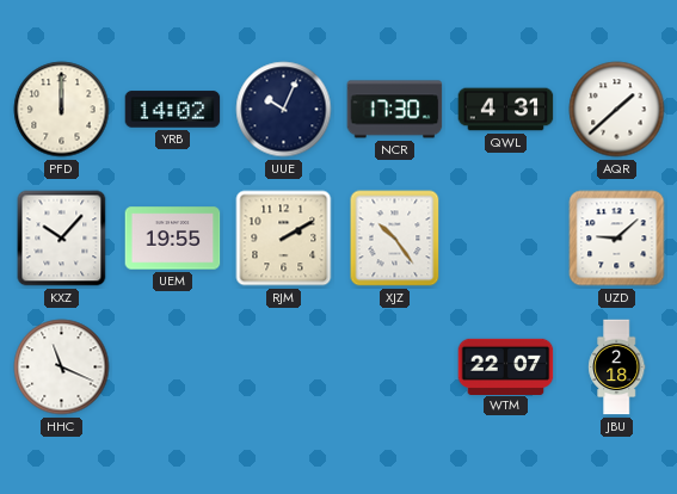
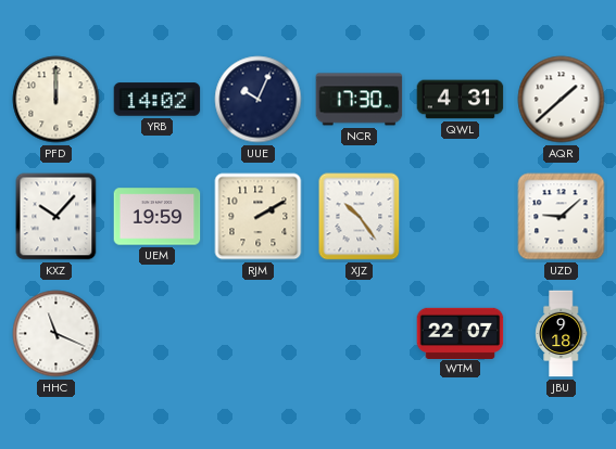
UEM: 19:55 -> 19:59 (158, 217)
JBU: 2:18 -> 9:18 (562, 334)
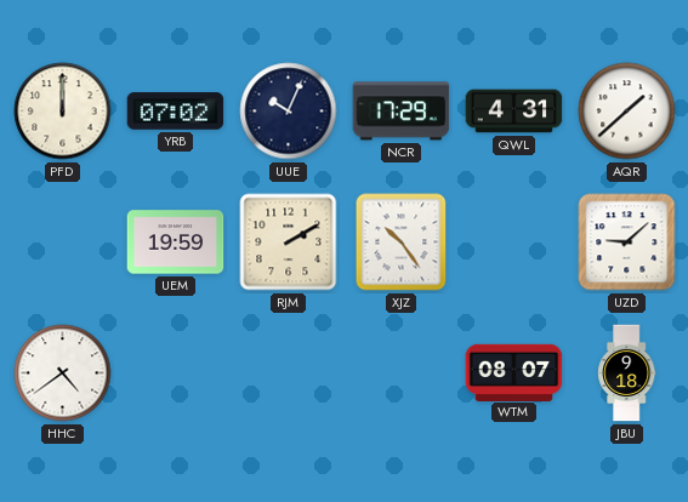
YRB: 14:02 -> 07:02 (176, 112)
NCR: 17:30 -> 17:29 (402, 112)
KXZ: 10:07 -> none (56, 217)
HHC: 11:19 -> 4:39 (63, 373)
WTM: 22:07 -> 08:07 (514, 372)
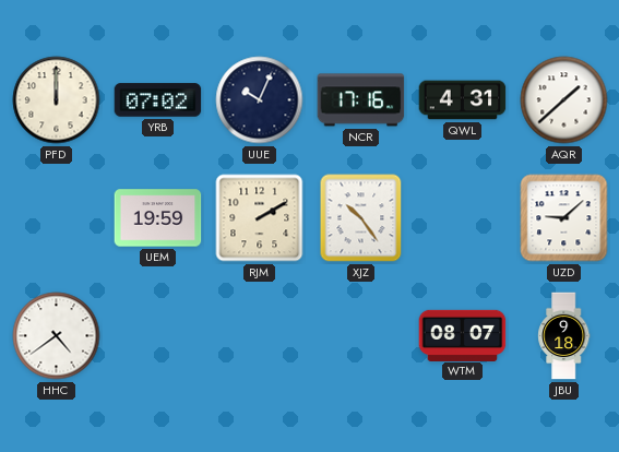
NCR: 17:29 -> 17:16 (361, 100)
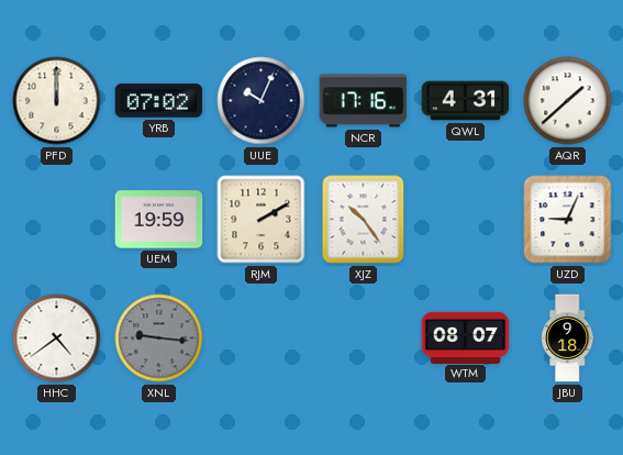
UZD: 9:08 -> 9:04 (568, 220)
XNL: none -> 9:16 (159, 339)
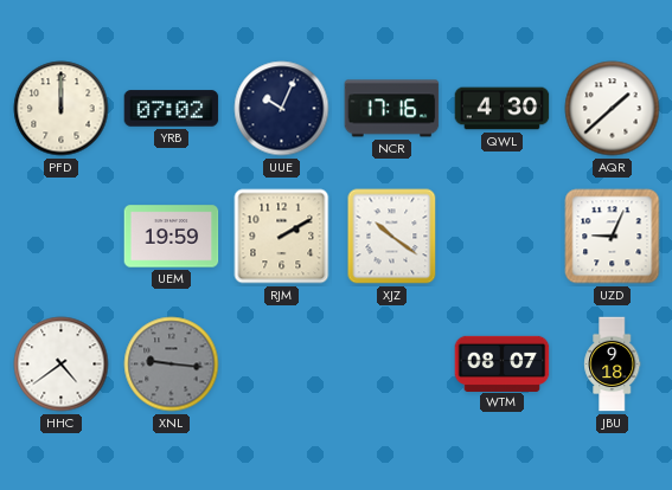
QWL: 4:31 -> 4:30 (503, 109)
XJZ: 10:24 -> 10:21 (392, 237)
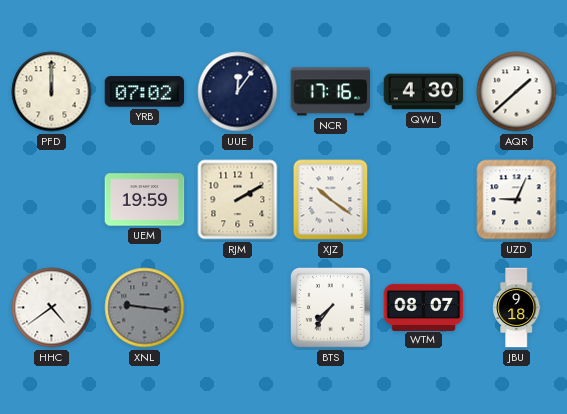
UUE: 10:04 -> 12:06 (238, 92)
BTS: none -> 7:36 (331, 308)
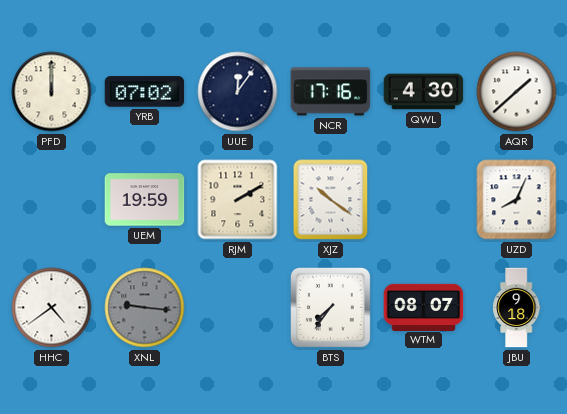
UZD: 9:04 -> 8:04 (517, 200)
